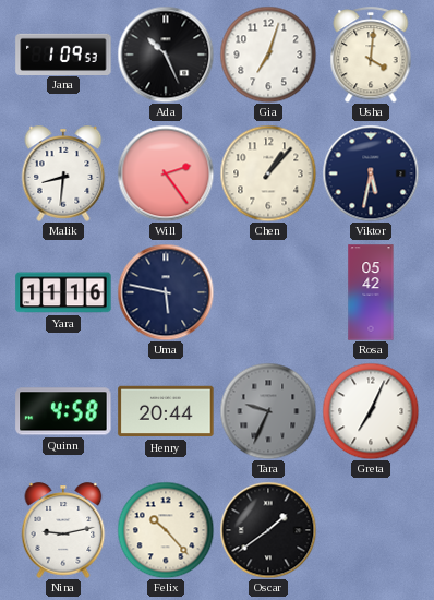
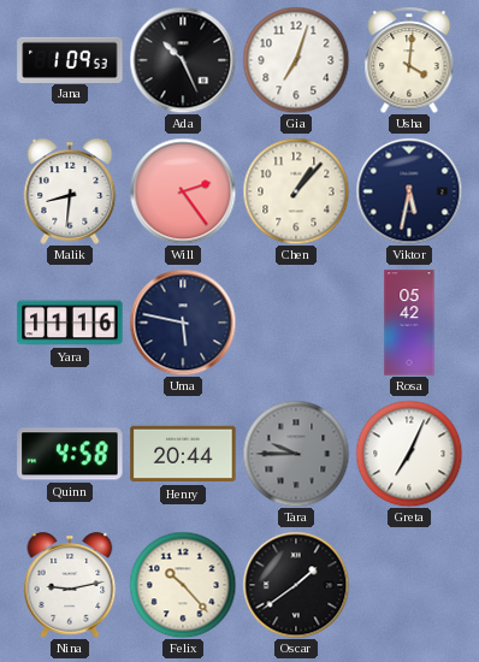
Tara: 9:34 -> 9:45 (296, 454)
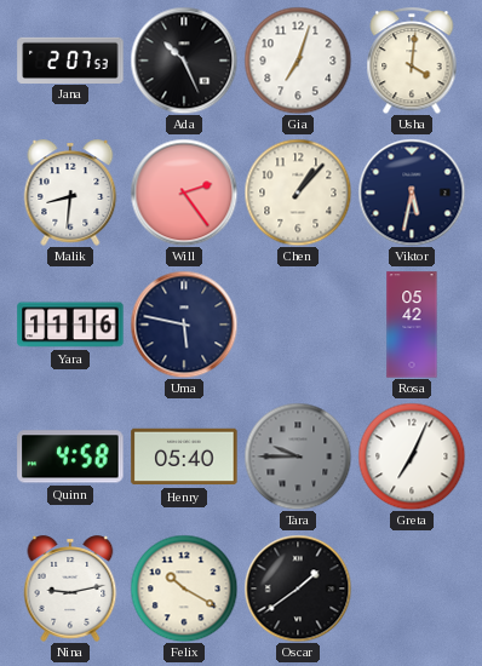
Jana: 1:09 -> 2:07 (70, 59)
Henry: 20:44 -> 05:40 (184, 457)
Felix: 10:23 -> 10:20 (184, 589)
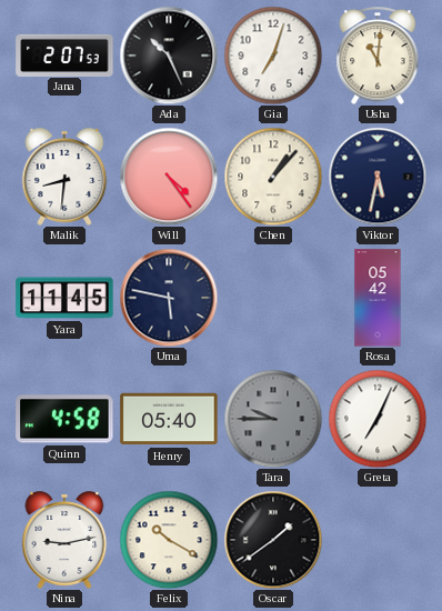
Usha: 4:01 -> 11:01 (378, 56)
Will: 2:24 -> 4:24 (169, 177)
Yara: 11:16 -> 11:45 (64, 298)
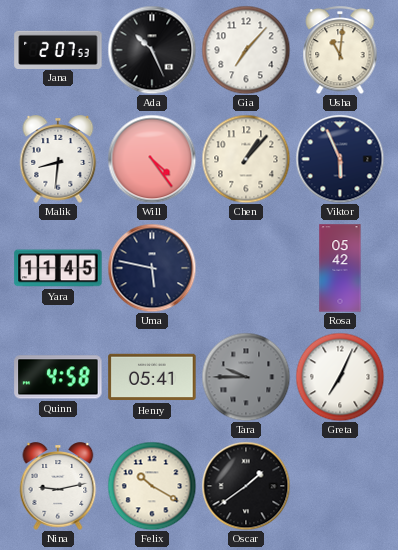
Gia: 7:03 -> 7:07 (246, 50)
Viktor: 5:32 -> 5:56 (340, 159)
Henry: 05:40 -> 05:41 (152, 377)
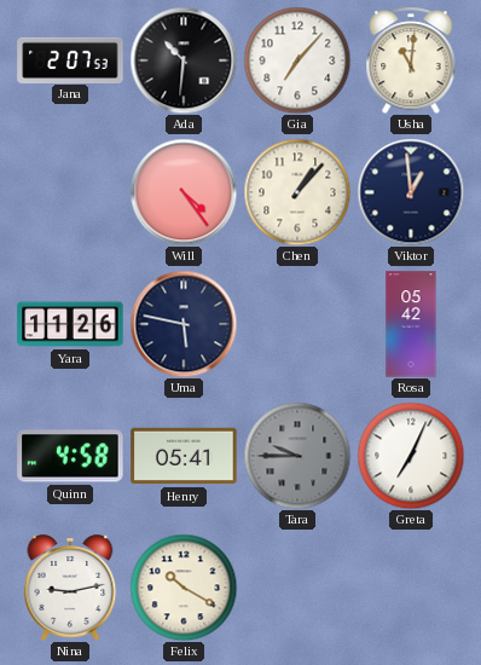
Ada: 10:26 -> 10:31 (184, 60)
Malik: 8:31 -> none (58, 159)
Viktor: 5:56 -> 12:59 (411, 192)
Yara: 11:45 -> 11:26 (70, 324)
Oscar: 1:39 -> none (246, 486)
